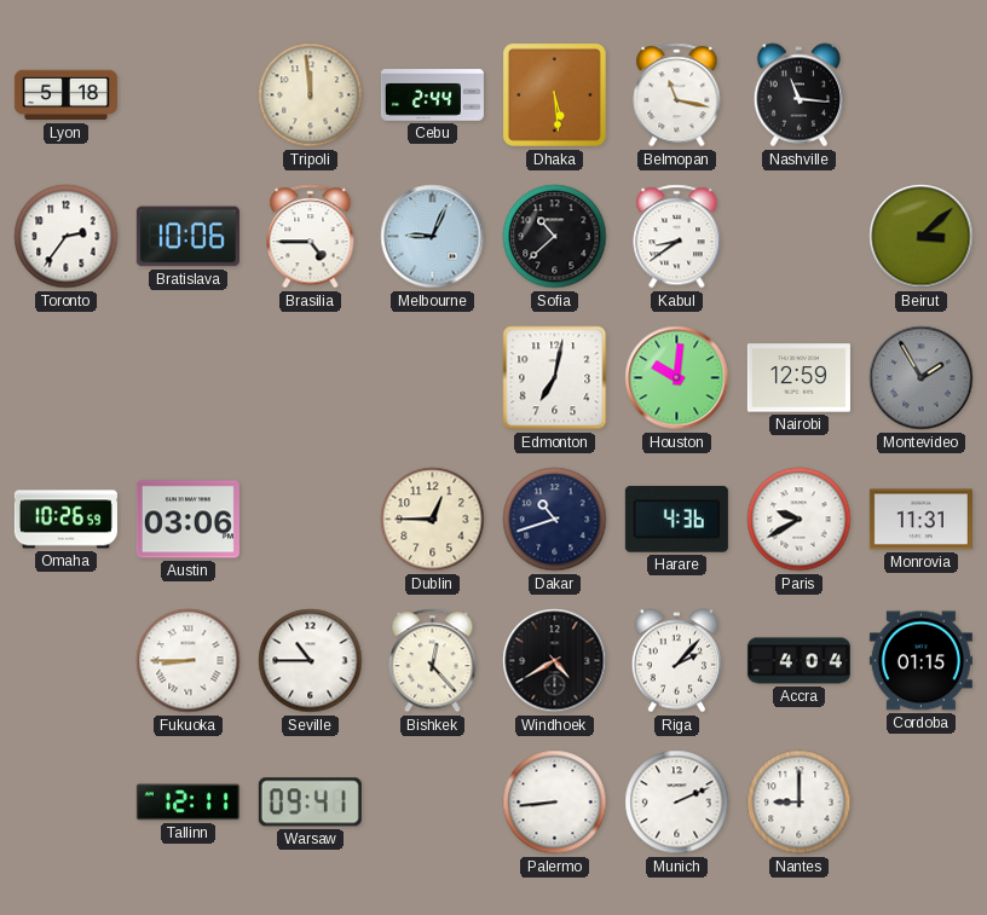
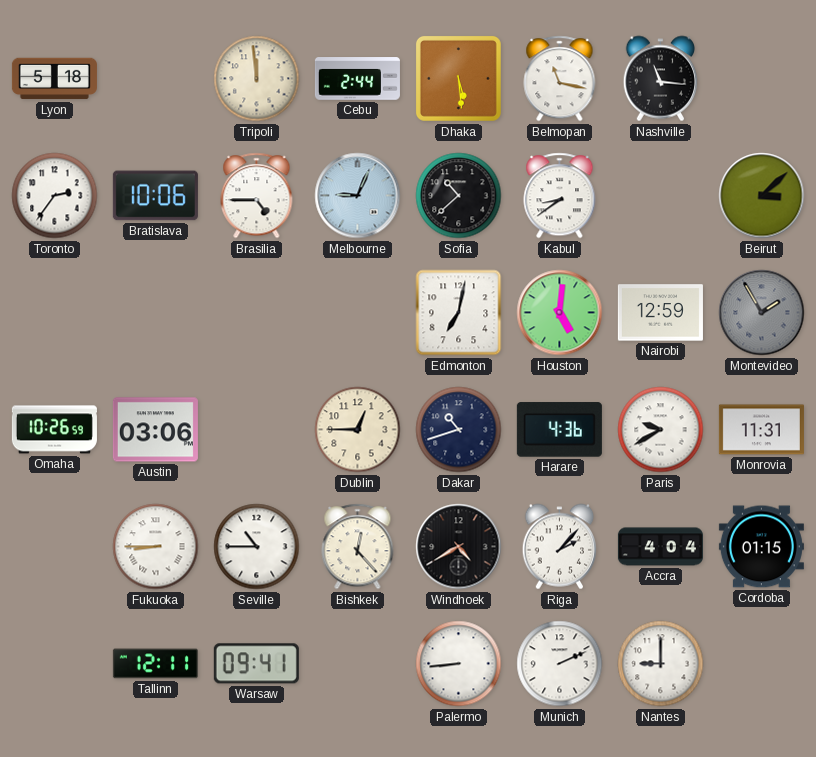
Houston: 10:01 -> 5:01 (560, 313)
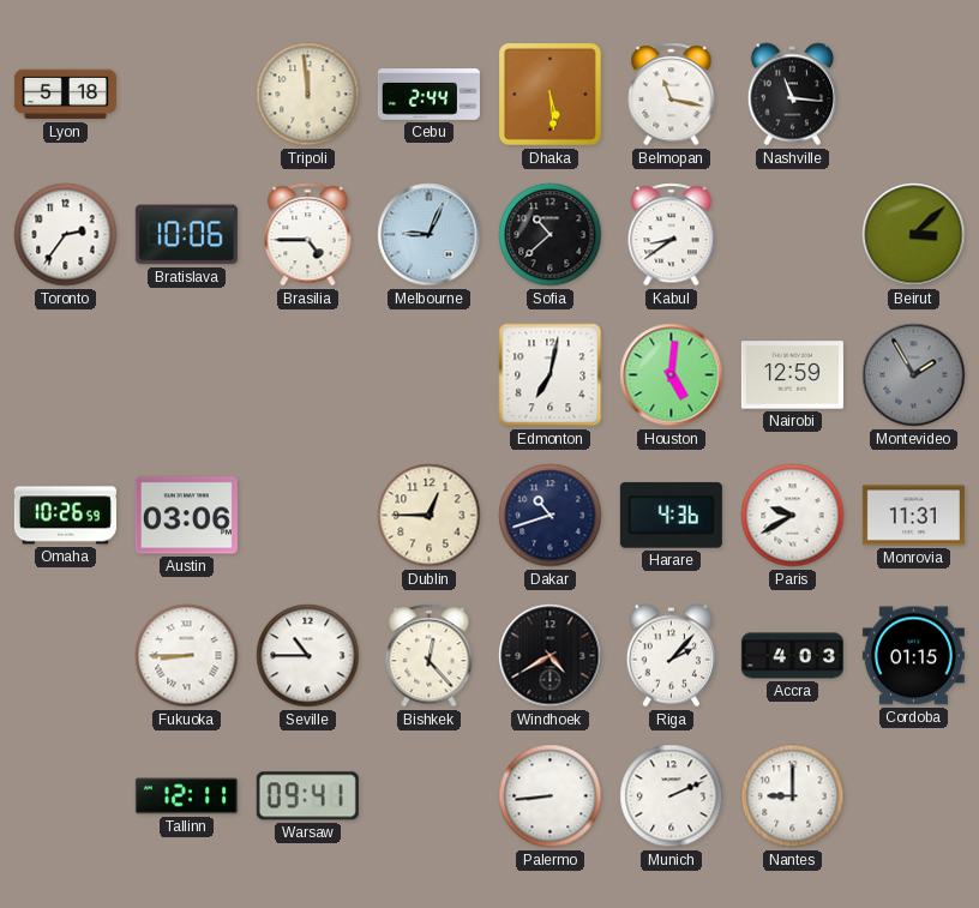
Accra: 4:04 -> 4:03 (792, 656)
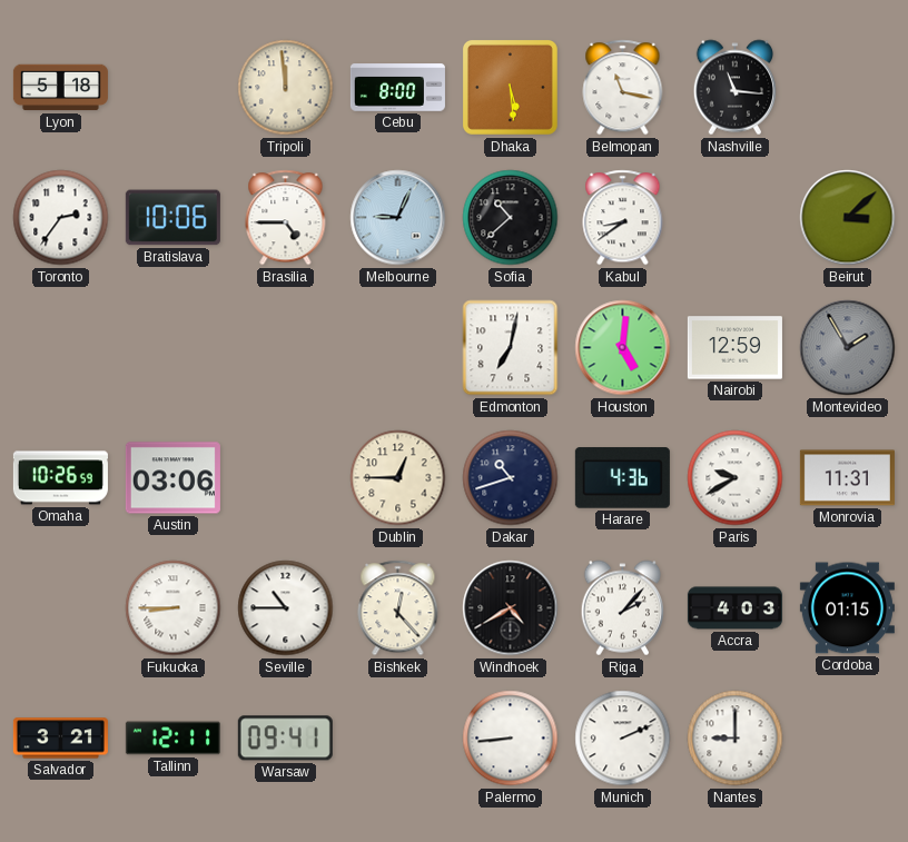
Cebu: 2:44 -> 8:00 (397, 88)
Salvador: none -> 3:21 (60, 739)
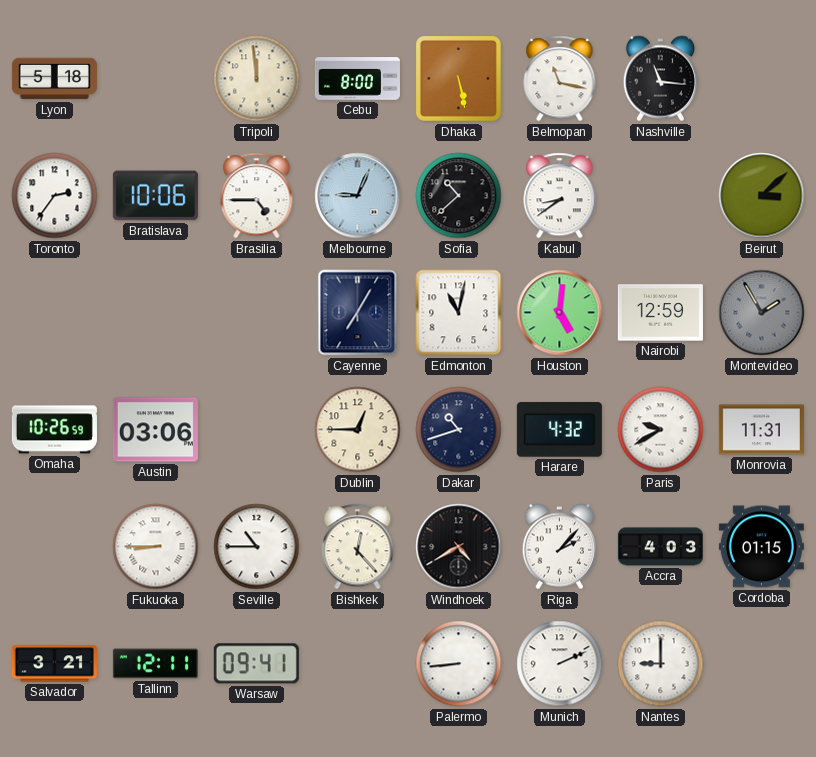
Dhaka: 5:29 -> 5:28 (458, 78)
Cayenne: none -> 7:05 (358, 313)
Edmonton: 7:02 -> 11:02 (459, 313)
Harare: 4:36 -> 4:32 (559, 430)
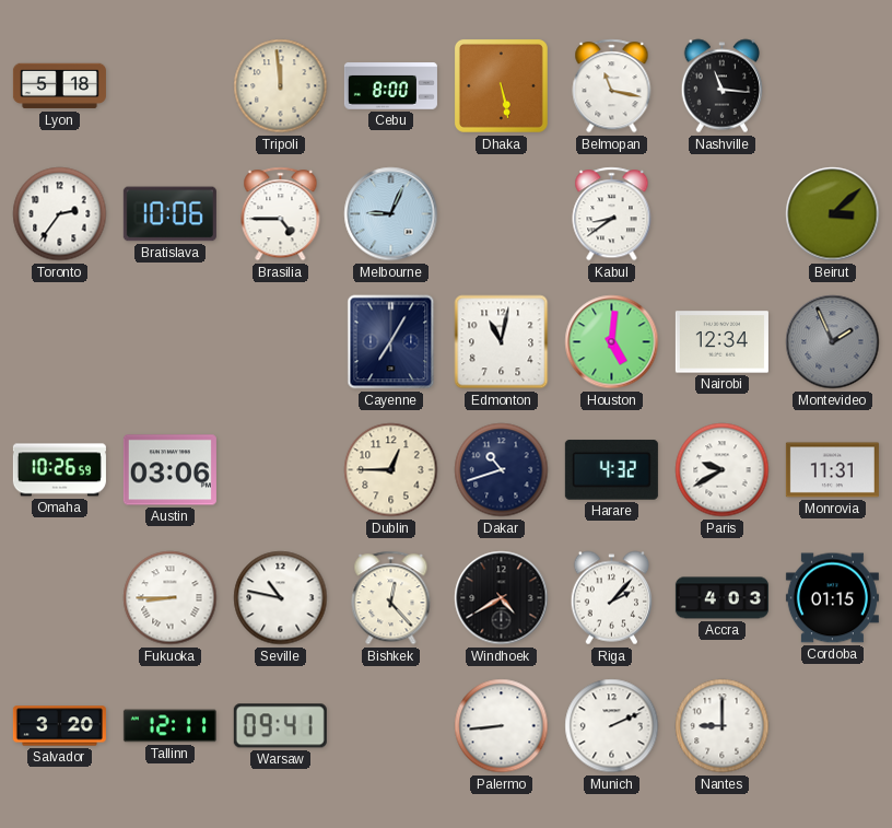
Sofia: 10:38 -> none (459, 196)
Nairobi: 12:59 -> 12:34 (721, 342)
Montevideo: 1:55 -> 1:56 (833, 342)
Seville: 10:45 -> 10:47 (281, 598)
Salvador: 3:21 -> 3:20 (59, 726)
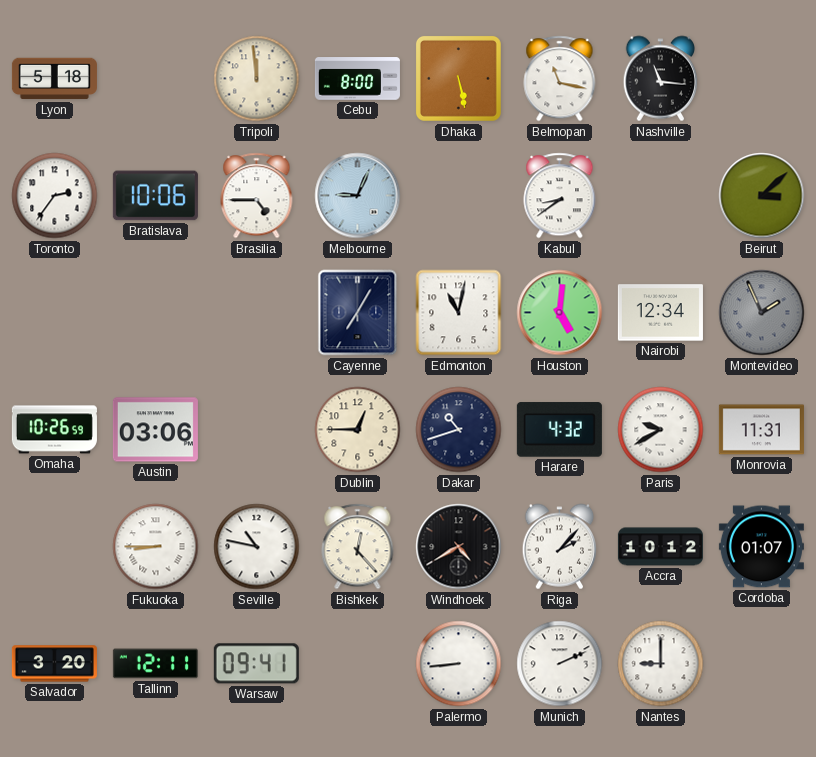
Accra: 4:03 -> 10:12 (660, 547)
Cordoba: 01:15 -> 01:07 (761, 547)
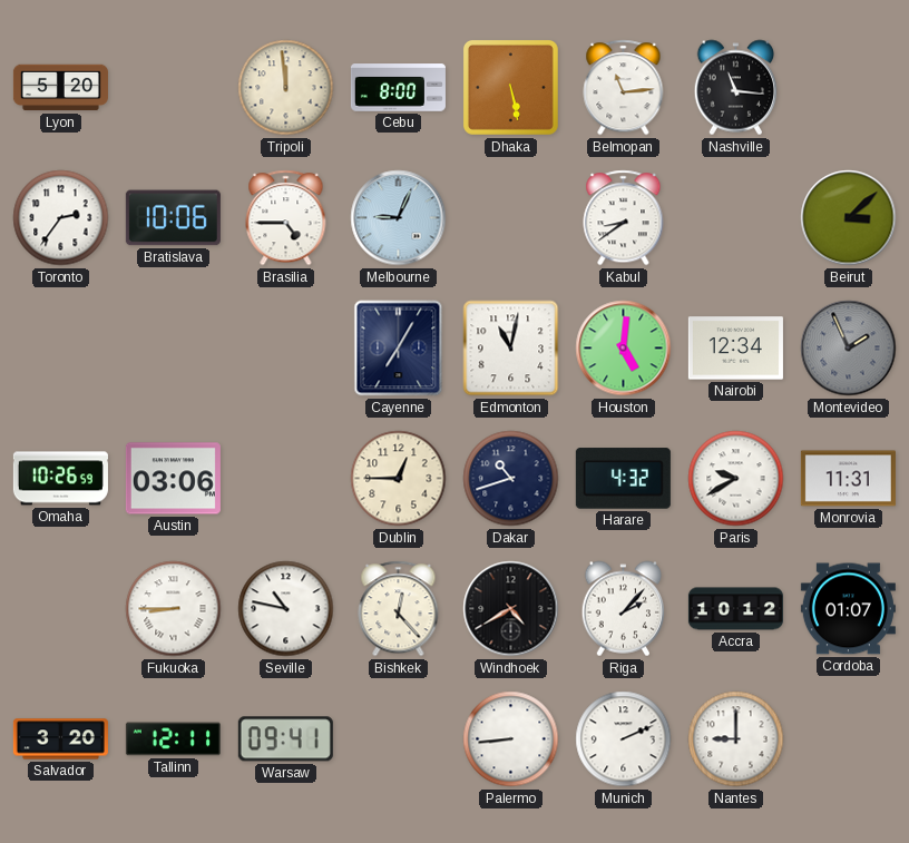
Lyon: 5:18 -> 5:20 (60, 88)
Belmopan: 11:17 -> 11:14 (624, 88)
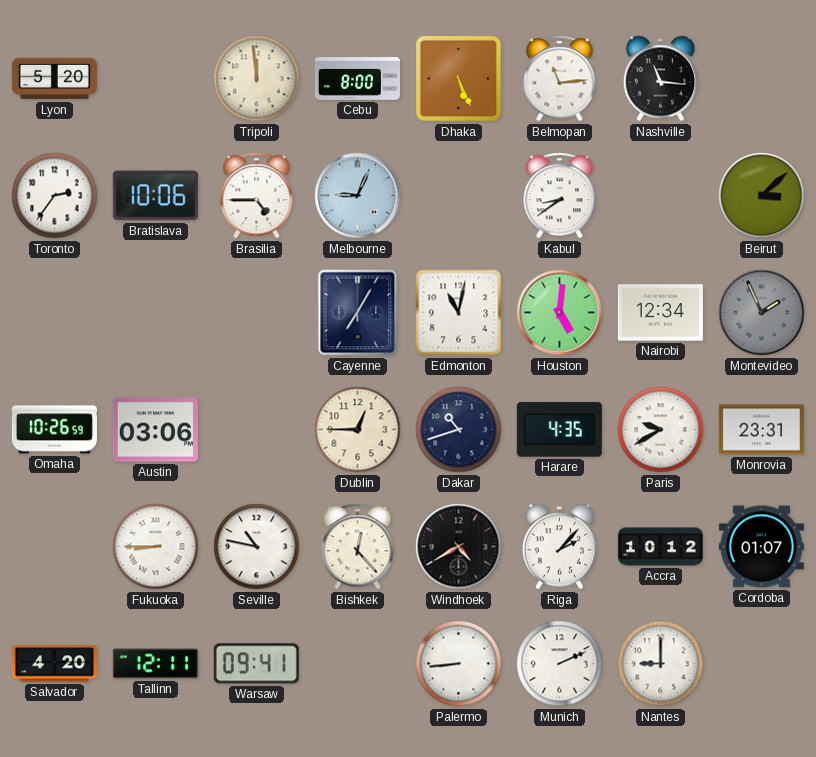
Dhaka: 5:28 -> 5:26 (458, 78)
Harare: 4:32 -> 4:35 (559, 430)
Monrovia: 11:31 -> 23:31 (761, 430)
Salvador: 3:20 -> 4:20 (54, 664)
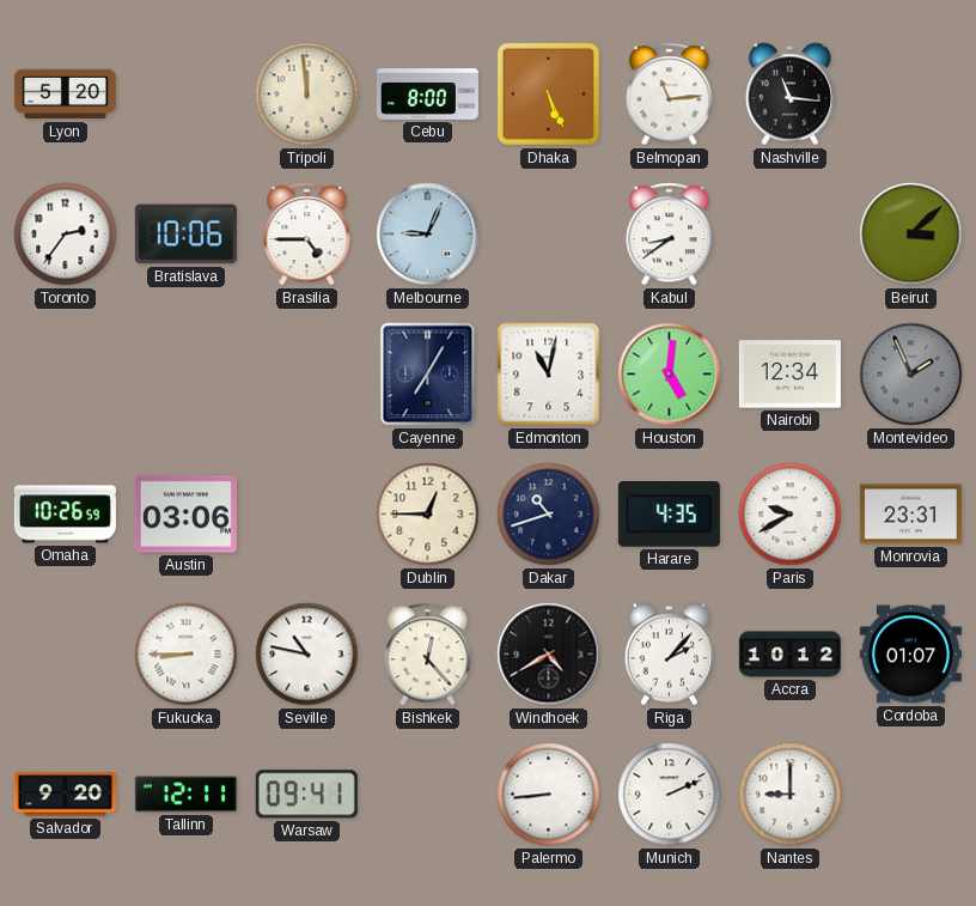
Salvador: 4:20 -> 9:20 (65, 795)
